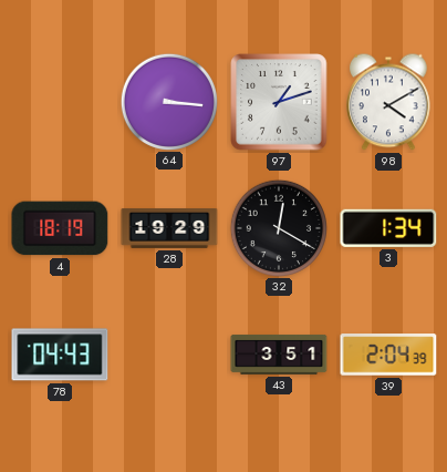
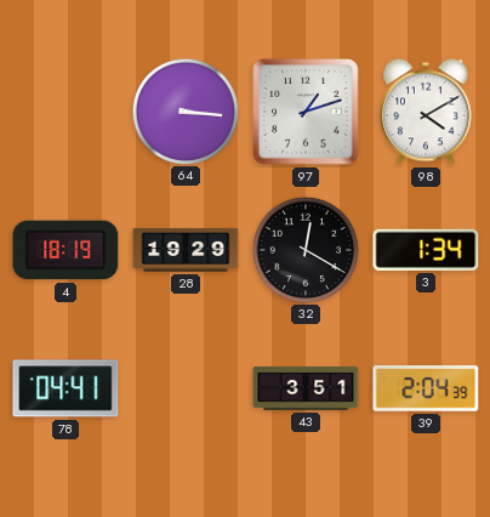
78: 04:43 -> 04:41 (65, 388)
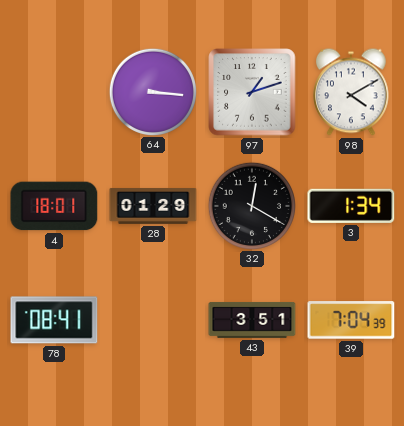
4: 18:19 -> 18:01 (54, 206)
28: 19:29 -> 01:29 (153, 206)
78: 04:41 -> 08:41 (54, 320)
39: 2:04 -> 7:04 (351, 320)
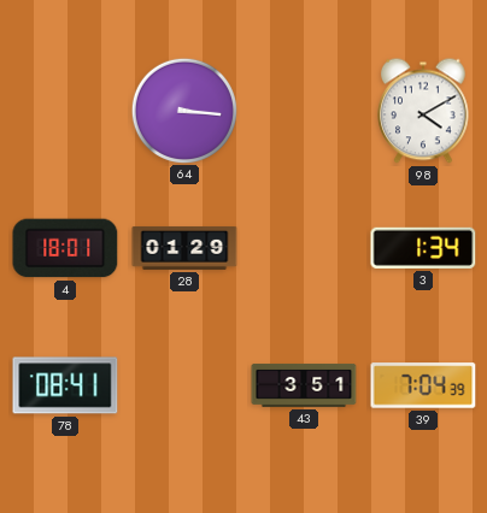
97: 1:12 -> none (252, 92)
32: 12:20 -> none (251, 205)
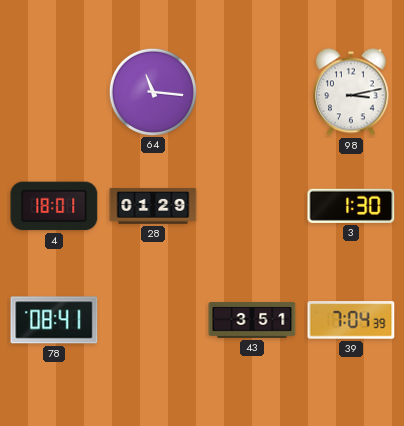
64: 3:16 -> 11:16 (152, 91)
98: 4:10 -> 3:13 (351, 92)
3: 1:34 -> 1:30 (351, 206)
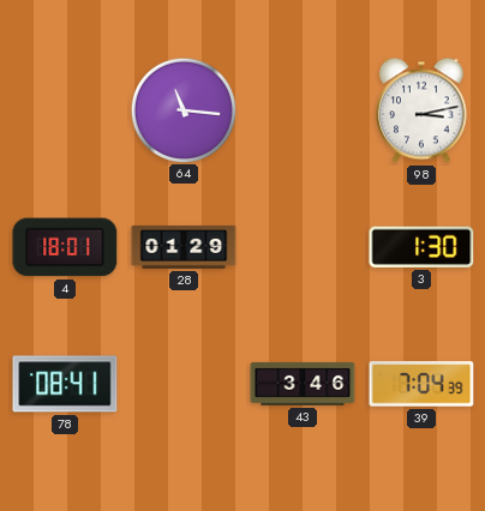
43: 3:51 -> 3:46 (303, 384)
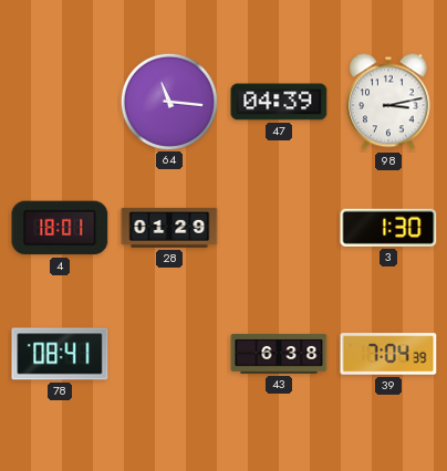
47: none -> 04:39 (279, 102)
43: 3:46 -> 6:38 (279, 354)
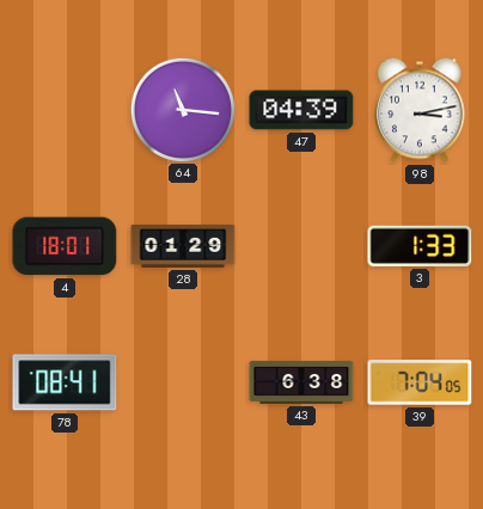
3: 1:30 -> 1:33 (420, 246)
39: 7:04:39 -> 7:04:05 (420, 382)
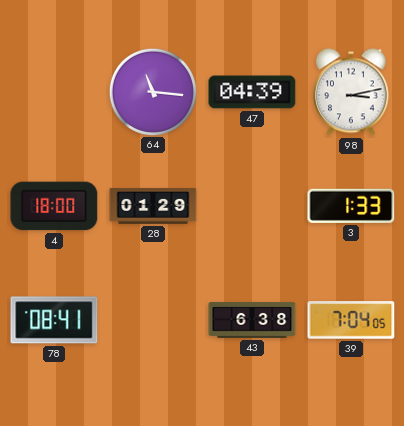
4: 18:01 -> 18:00 (54, 206)
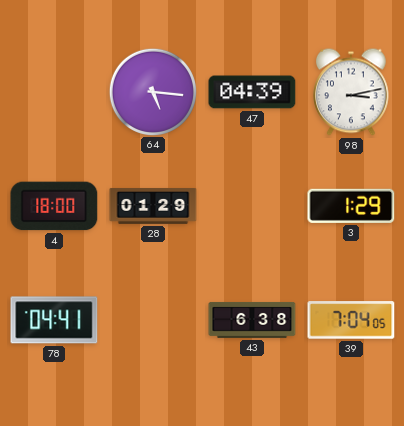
64: 11:16 -> 5:16 (152, 91)
3: 1:33 -> 1:29 (351, 206)
78: 08:41 -> 04:41 (54, 320)
